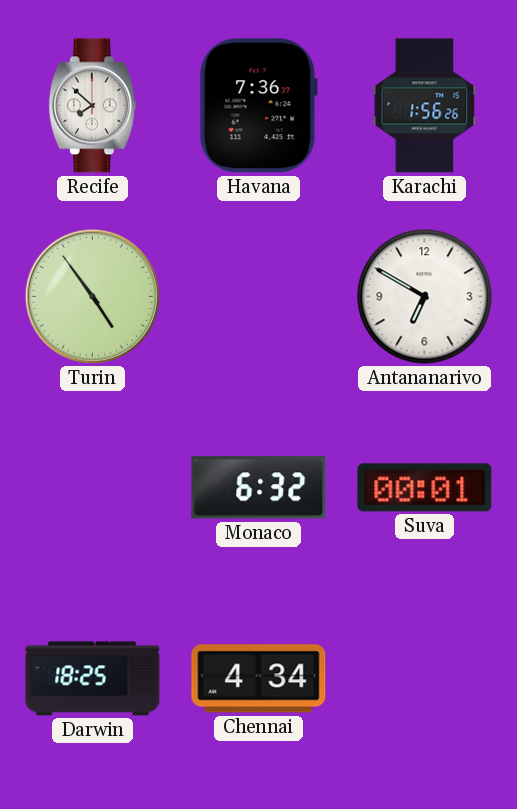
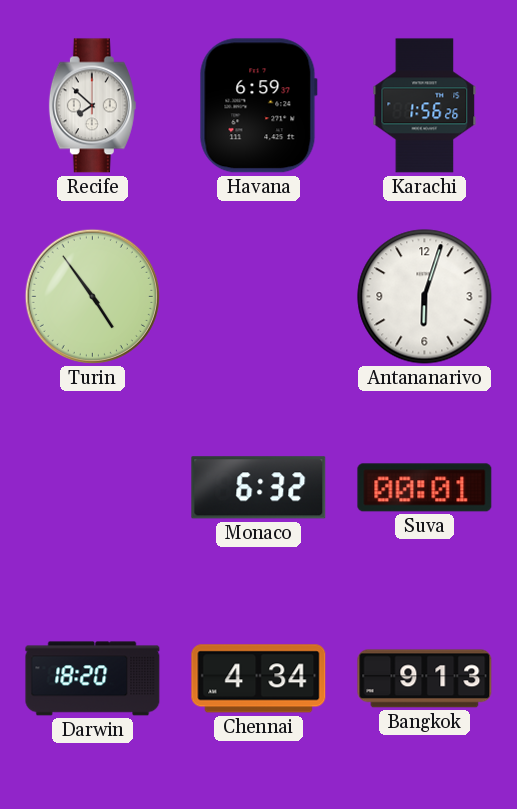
Havana: 7:36 -> 6:59 (258, 106)
Antananarivo: 6:50 -> 6:03 (425, 297)
Darwin: 18:25 -> 18:20 (93, 679)
Bangkok: none -> 9:13 (425, 679)
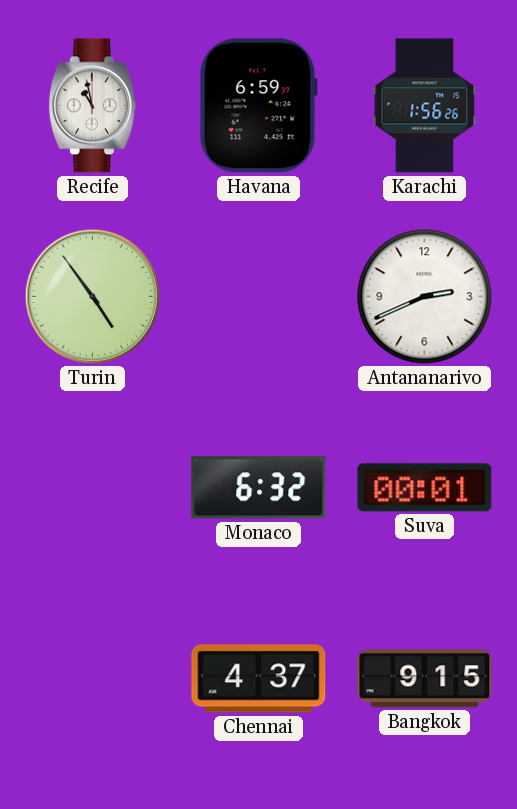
Recife: 7:52 -> 10:58 (92, 106)
Antananarivo: 6:03 -> 2:41 (425, 297)
Darwin: 18:20 -> none (93, 679)
Chennai: 4:34 -> 4:37 (259, 679)
Bangkok: 9:13 -> 9:15 (425, 679)
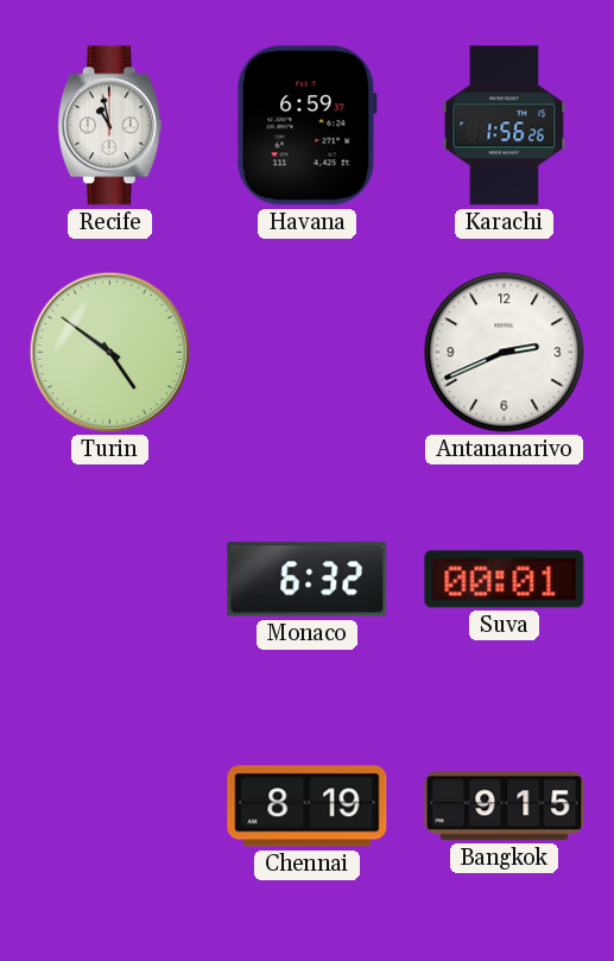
Turin: 4:54 -> 4:51 (109, 352)
Chennai: 4:37 -> 8:19 (308, 807)
